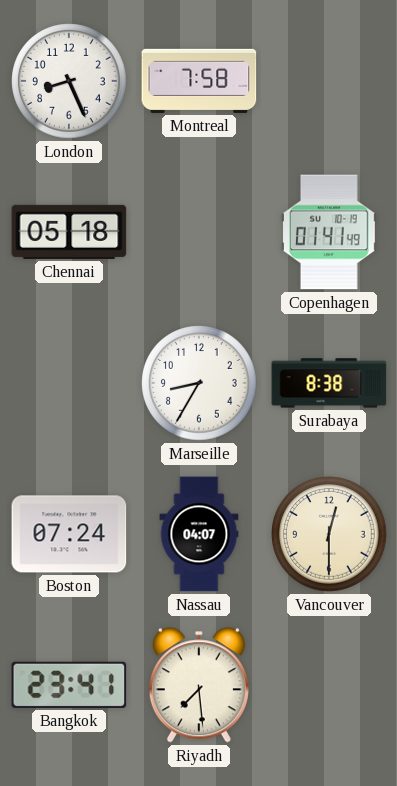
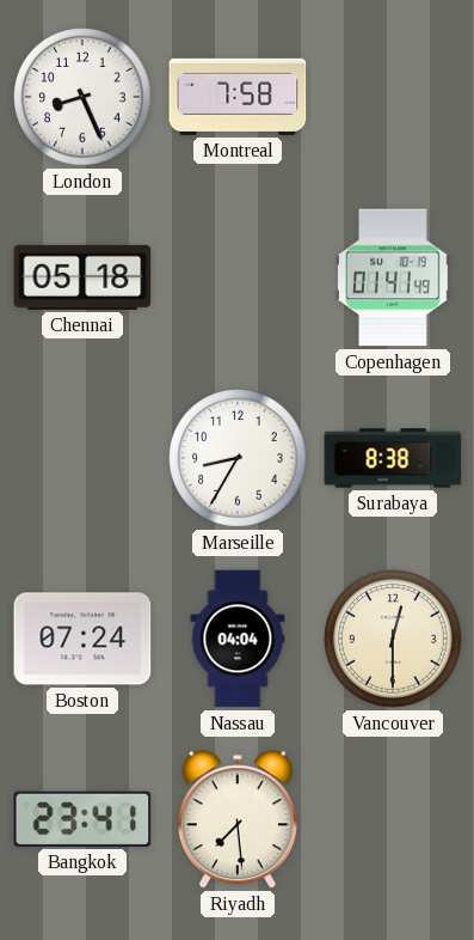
Nassau: 04:07 -> 04:04 (238, 639)
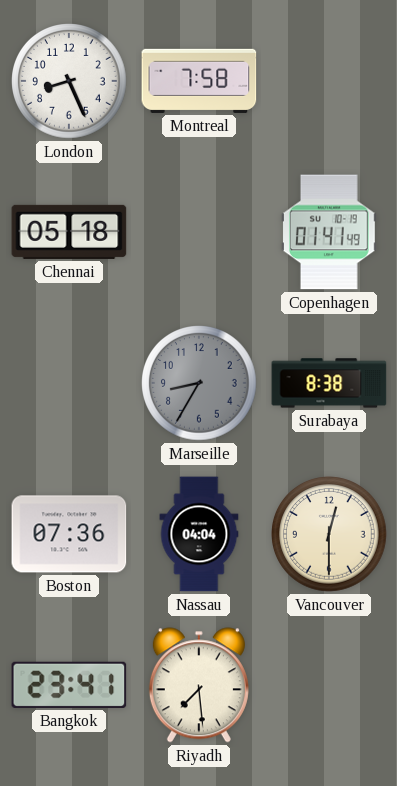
Marseille dial: white -> grey (199, 383)
Boston: 07:24 -> 07:36 (69, 534)
